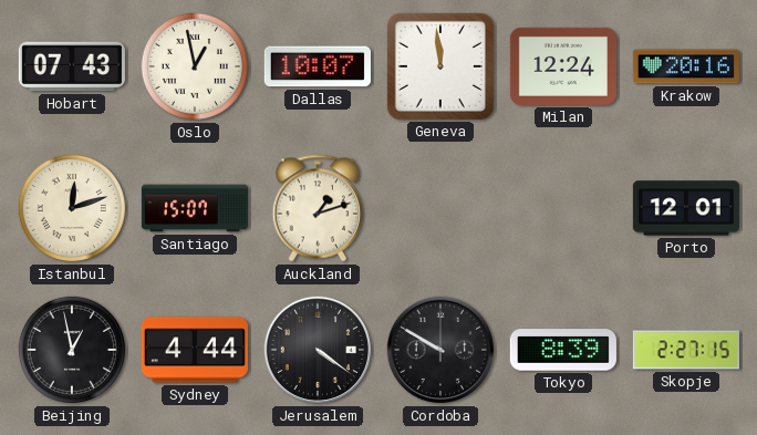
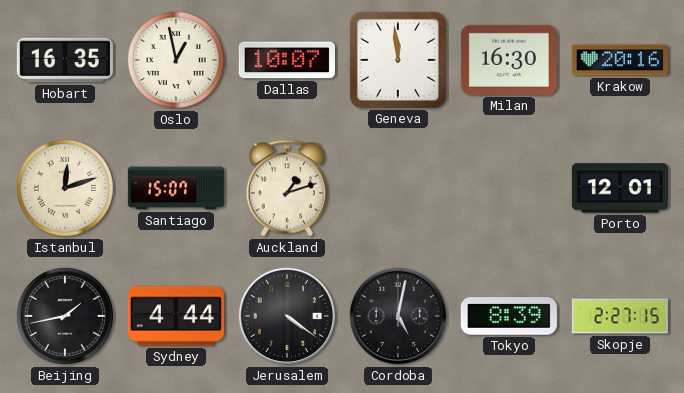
Hobart: 07:43 -> 16:35 (65, 60)
Milan: 12:24 -> 16:30 (509, 60)
Beijing: 12:58 -> 1:43 (65, 316)
Cordoba: 9:50 -> 5:02 (398, 316)
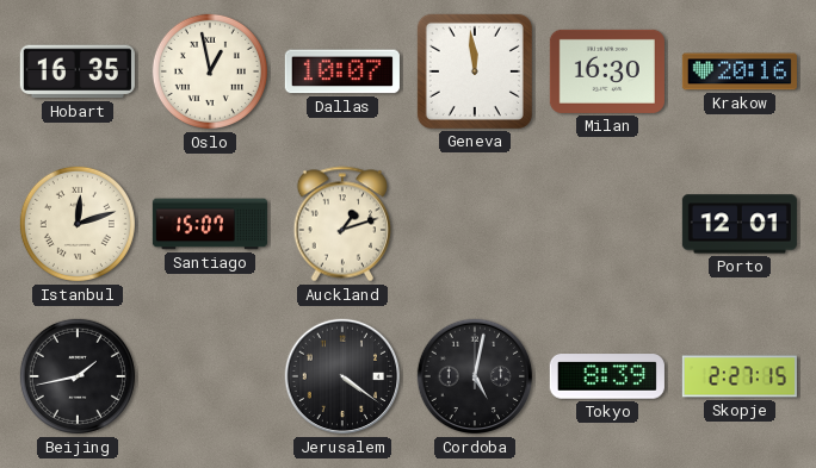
Sydney: 4:44 -> none (176, 316)
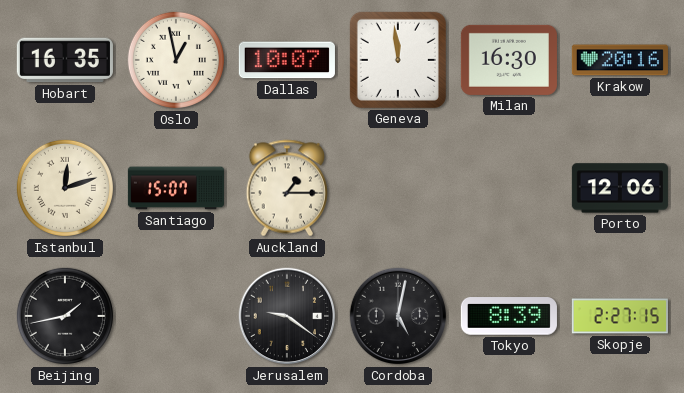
Auckland: 1:12 -> 1:15 (287, 188)
Porto: 12:01 -> 12:06 (620, 188)
Jerusalem: 4:21 -> 9:21 (287, 316)
